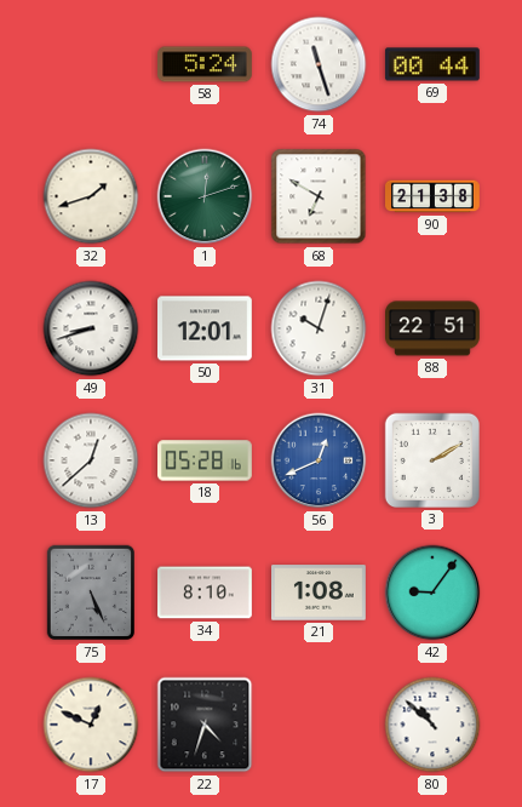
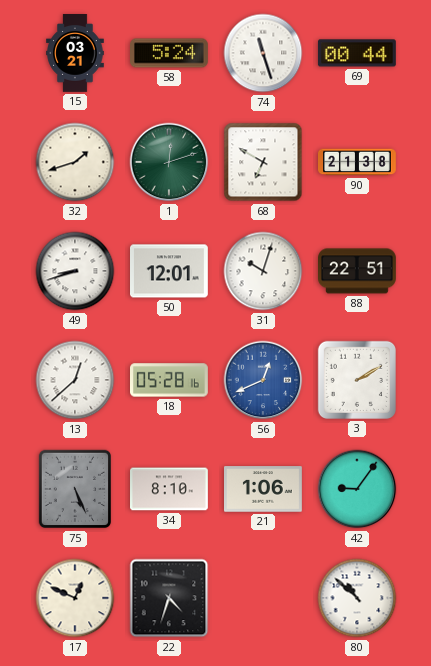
15: none -> 03:21 (75, 54)
21: 1:08 -> 1:06 (264, 489)
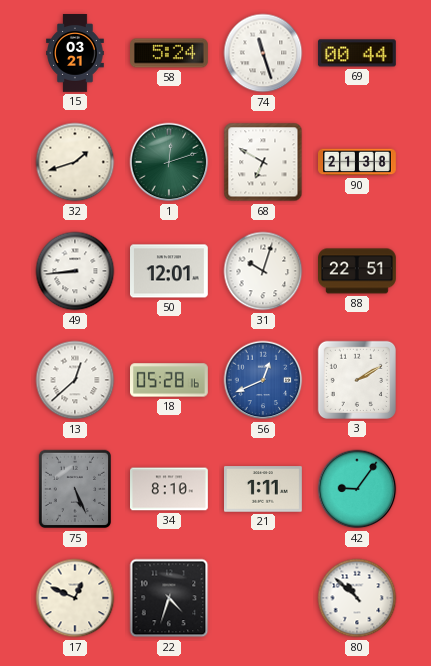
49: 8:42 -> 8:44 (75, 271)
21: 1:06 -> 1:11 (264, 489)
